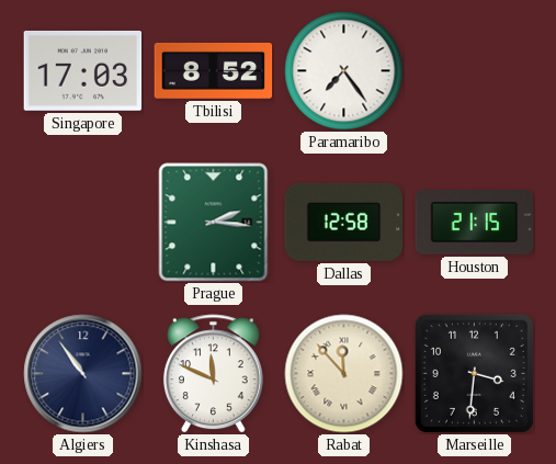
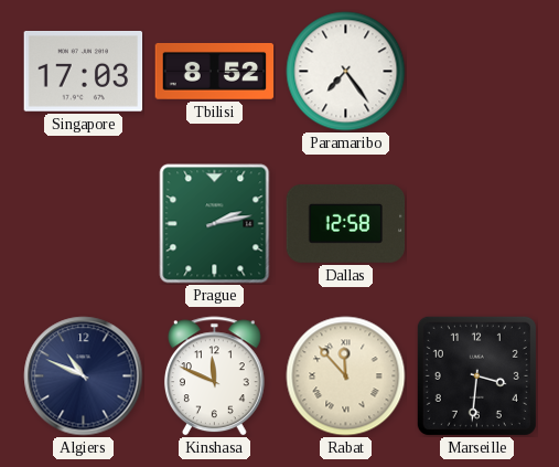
Prague: 2:16 -> 2:13 (215, 224)
Houston: 21:15 -> none (475, 223)
Algiers: 10:54 -> 10:49 (84, 376)
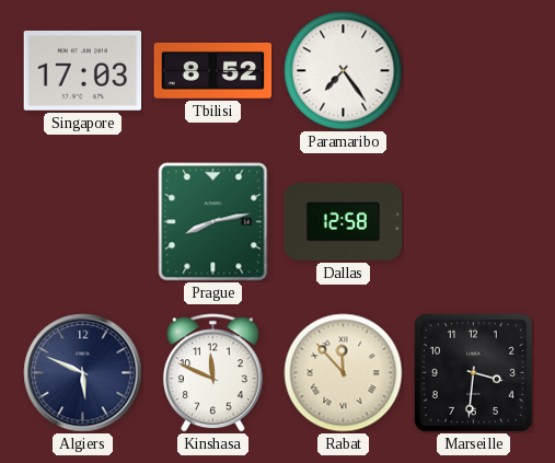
Prague: 2:13 -> 8:13 (213, 222)
Algiers: 10:49 -> 5:49 (83, 373)
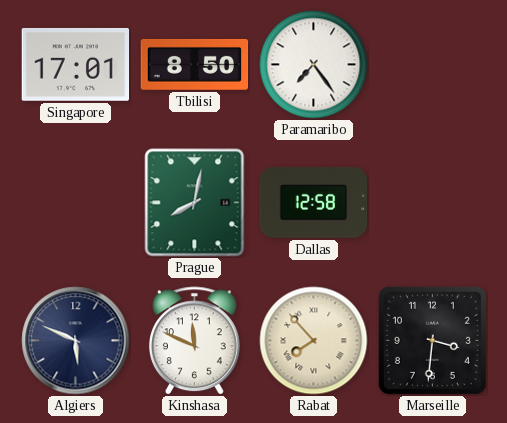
Singapore: 17:03 -> 17:01 (76, 64)
Tbilisi: 8:52 -> 8:50 (195, 64)
Prague: 8:13 -> 8:02 (195, 203)
Rabat: 11:53 -> 7:53 (314, 341)
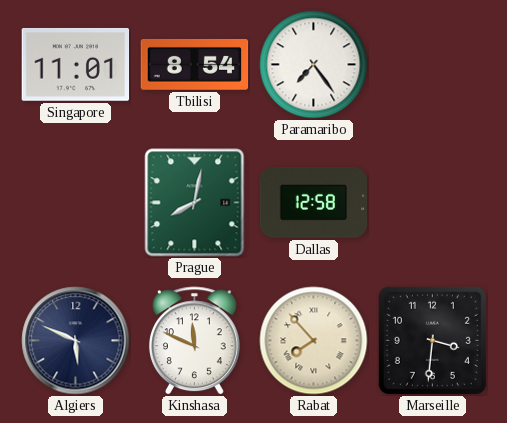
Singapore: 17:01 -> 11:01 (76, 64)
Tbilisi: 8:50 -> 8:54 (195, 64)
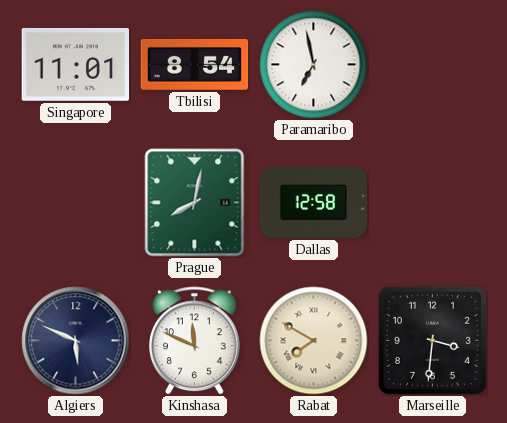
Paramaribo: 7:24 -> 6:58 (314, 65)
Rabat: 7:53 -> 7:50 (314, 341)
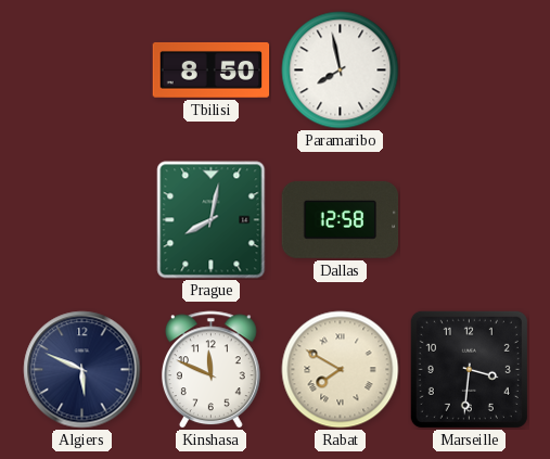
Singapore: 11:01 -> none (76, 64)
Tbilisi: 8:54 -> 8:50 (212, 69)
Paramaribo: 6:58 -> 7:58 (341, 71)
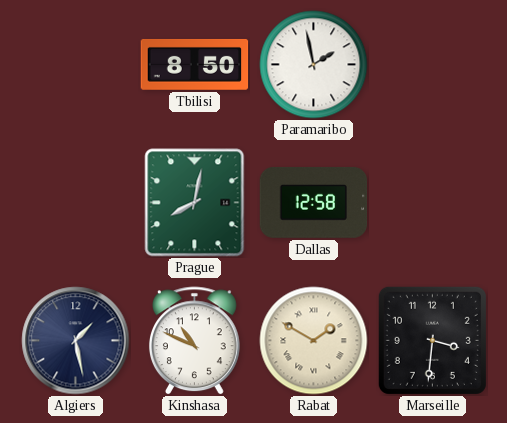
Paramaribo: 7:58 -> 1:58 (314, 65)
Algiers: 5:49 -> 1:28 (76, 341)
Kinshasa: 11:49 -> 10:49 (194, 341)
Rabat: 7:50 -> 1:50 (314, 341)
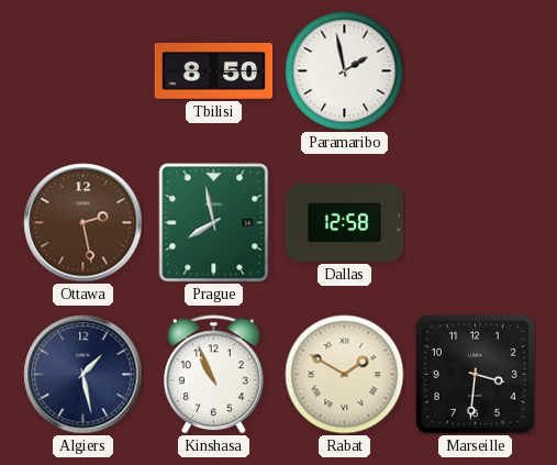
Ottawa: none -> 2:28 (83, 223)
Prague: 8:02 -> 7:58 (214, 223)
Kinshasa: 10:49 -> 10:56 (213, 375)
